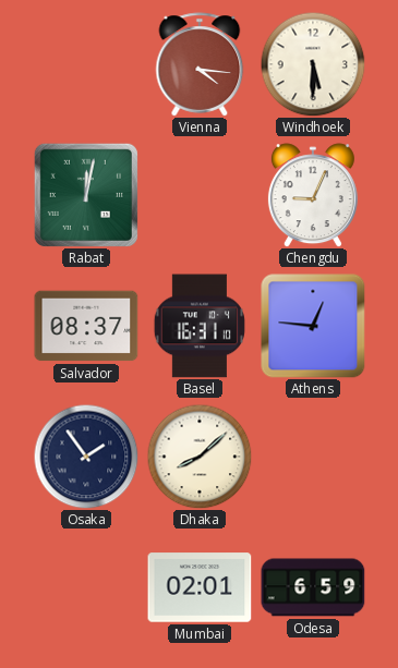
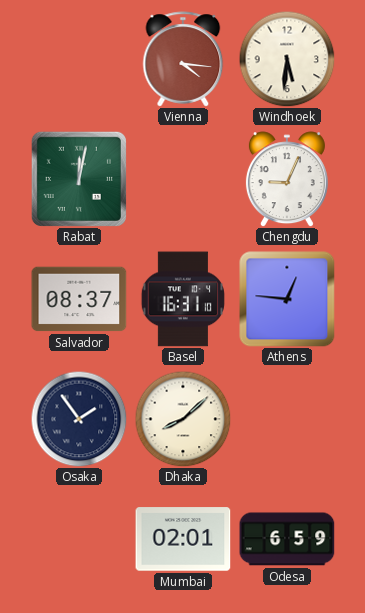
Windhoek: 5:30 -> 5:31 (287, 59)
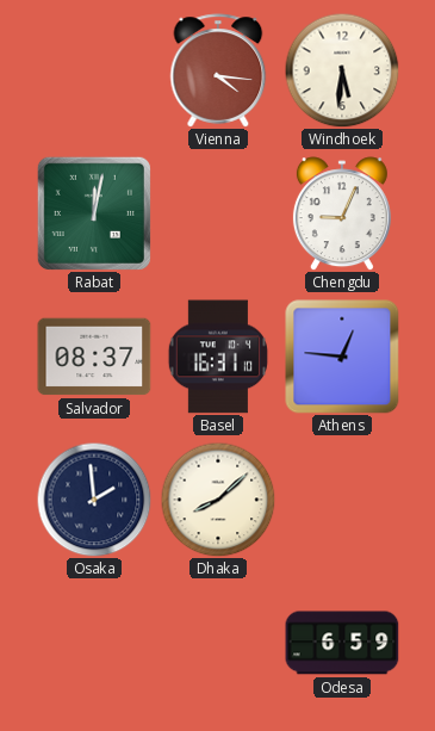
Osaka: 1:54 -> 1:59 (94, 500)
Mumbai: 02:01 -> none (183, 539)
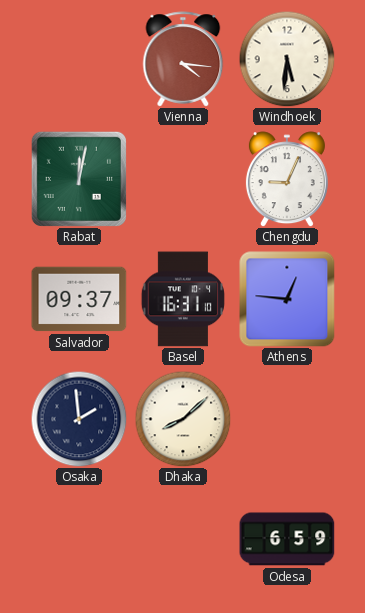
Salvador: 08:37 -> 09:37 (79, 299)
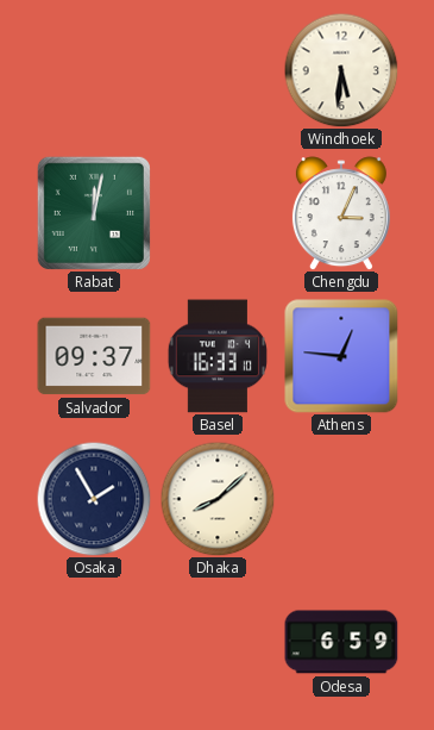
Vienna: 4:16 -> none (183, 59)
Chengdu: 9:04 -> 3:04 (341, 213)
Basel: 16:31 -> 16:33 (218, 356)
Osaka: 1:59 -> 1:55 (94, 499)
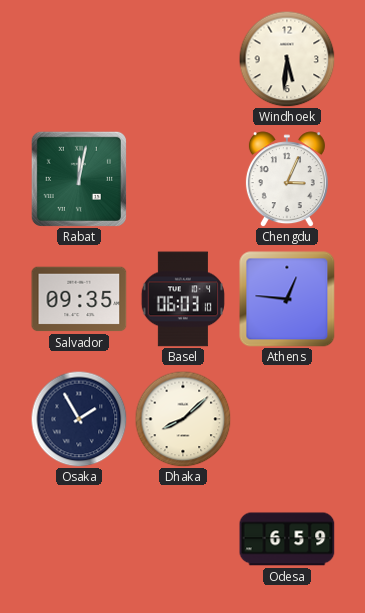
Salvador: 09:37 -> 09:35 (79, 299)
Basel: 16:33 -> 06:03 (183, 299)
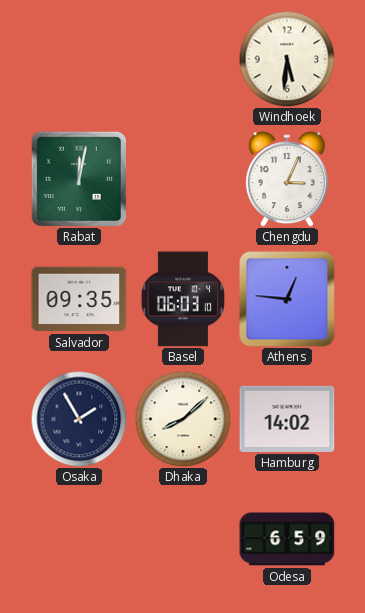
Hamburg: none -> 14:02 (287, 419)
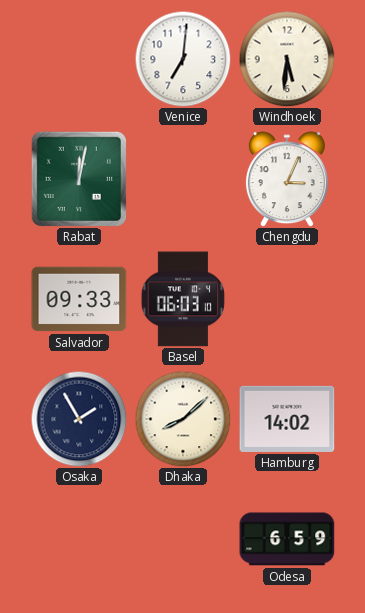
Venice: none -> 7:01 (183, 59)
Salvador: 09:35 -> 09:33 (79, 299)
Athens: 12:46 -> none (287, 299)
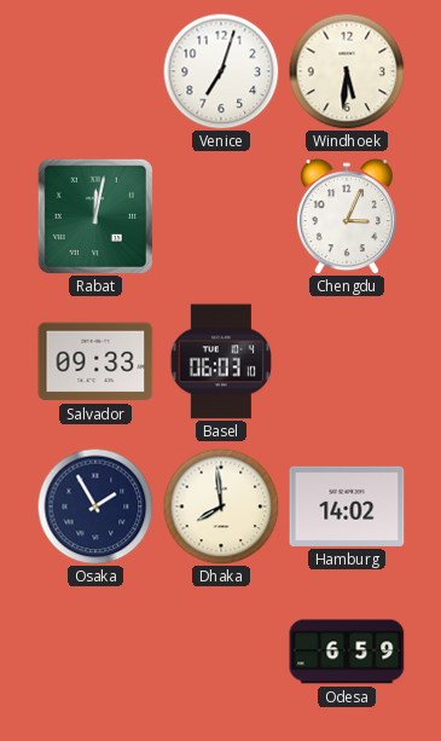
Venice: 7:01 -> 7:03 (221, 71)
Dhaka: 8:08 -> 7:59 (221, 506)
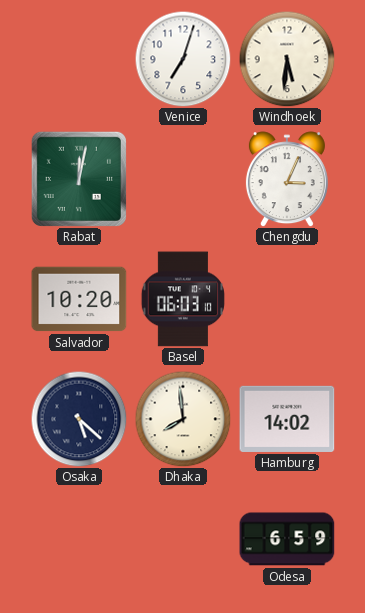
Salvador: 09:33 -> 10:20 (79, 299)
Osaka: 1:55 -> 5:22 (79, 419)
